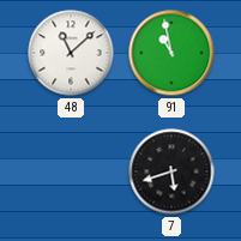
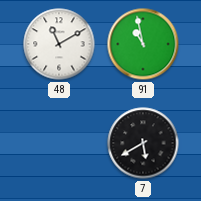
48: 11:08 -> 11:10 (59, 44)
7: 5:42 -> 5:40 (143, 143)
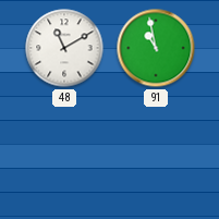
7: 5:40 -> none (143, 143)
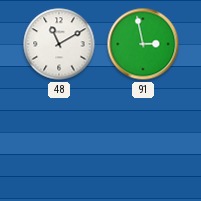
91: 10:58 -> 2:58 (143, 44)
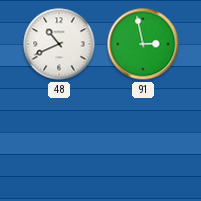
48: 11:10 -> 10:41 (59, 44)
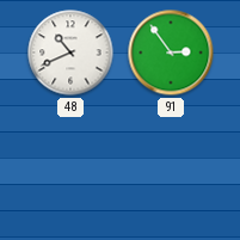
91: 2:58 -> 2:54 (171, 53)
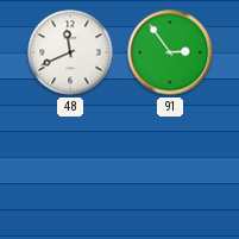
48: 10:41 -> 11:41 (70, 52)
